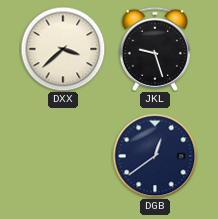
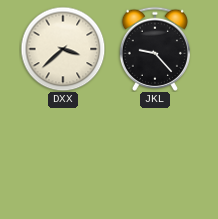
JKL: 9:27 -> 9:23 (154, 49)
DGB: 12:39 -> none (155, 156)
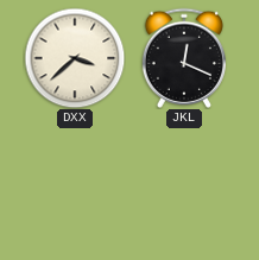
JKL: 9:23 -> 12:19 (183, 58)
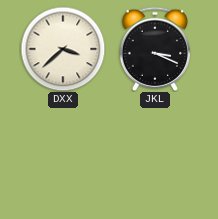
JKL: 12:19 -> 3:19 (154, 49)
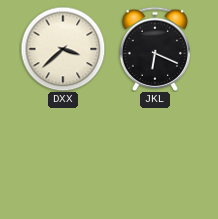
JKL: 3:19 -> 6:19 (154, 49)
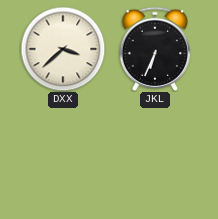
JKL: 6:19 -> 6:34 (154, 49)
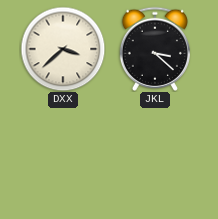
JKL: 6:34 -> 3:22 (154, 49)
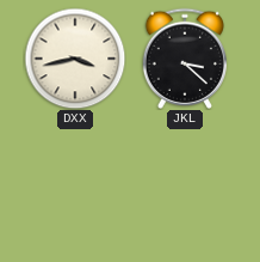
DXX: 3:38 -> 3:43 (75, 59)
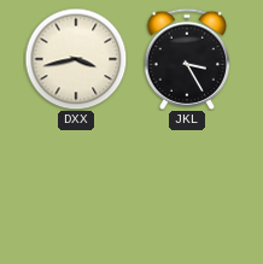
JKL: 3:22 -> 3:25 (186, 59)
